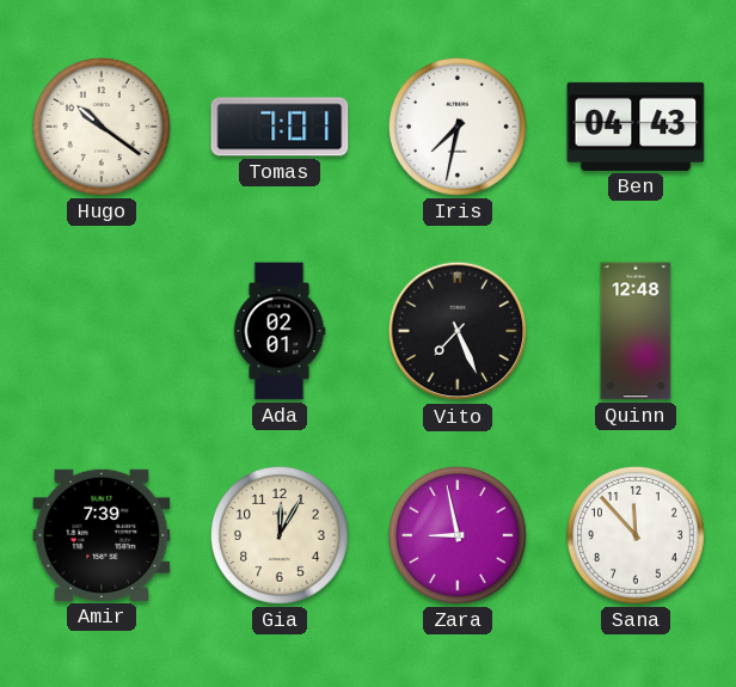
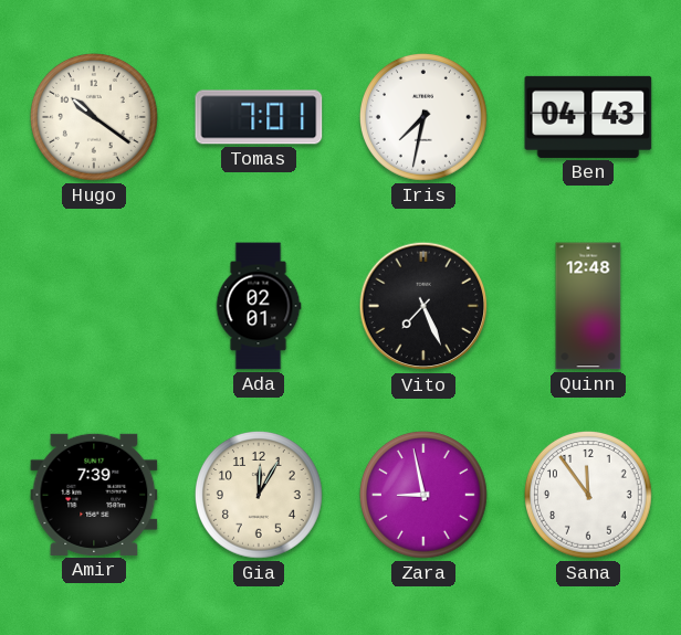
Sana: 11:53 -> 11:54 (588, 495)
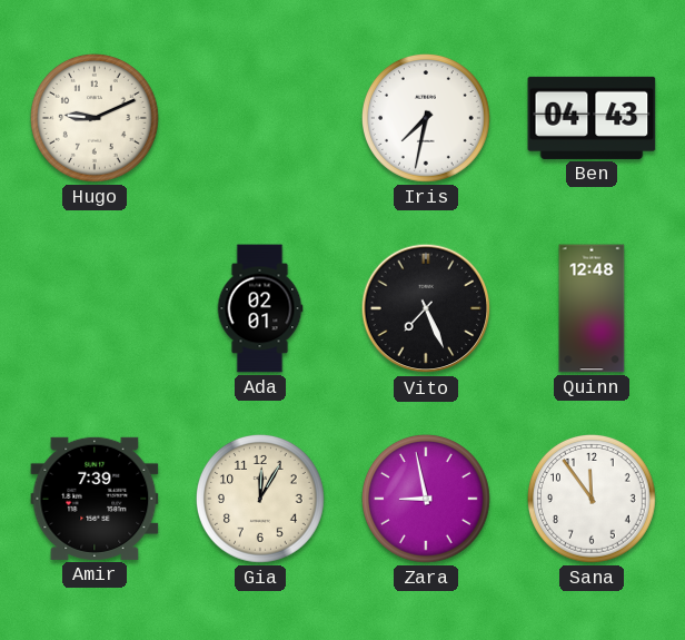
Hugo: 10:21 -> 9:11 (95, 118)
Tomas: 7:01 -> none (259, 117)
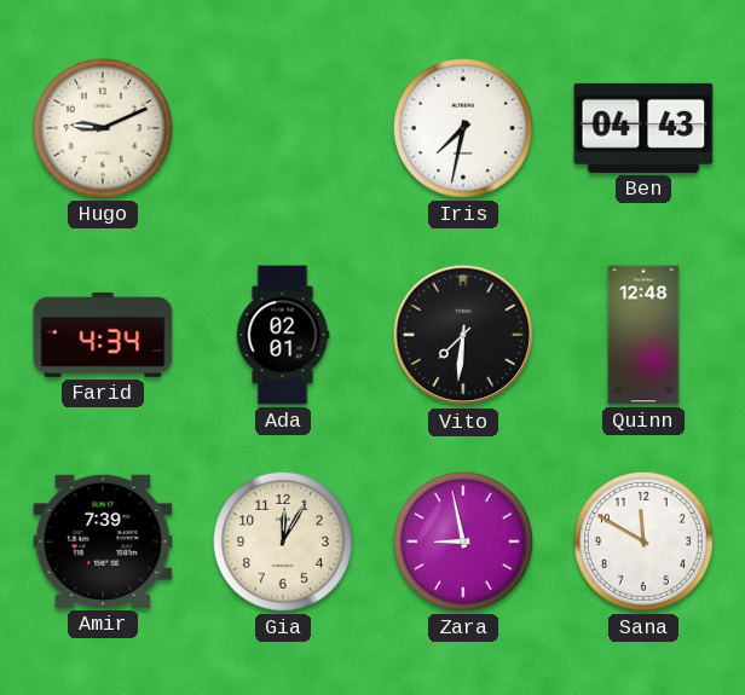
Farid: none -> 4:34 (103, 335)
Vito: 7:26 -> 7:31 (463, 335)
Sana: 11:54 -> 11:50 (643, 541)
